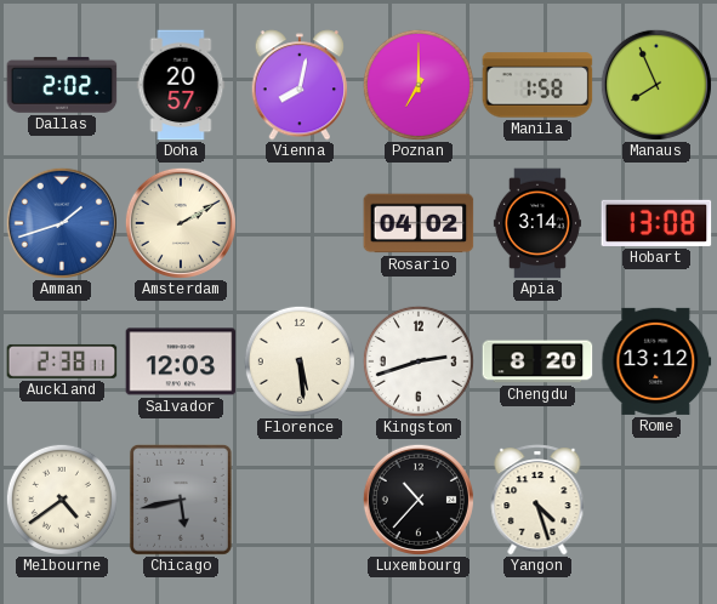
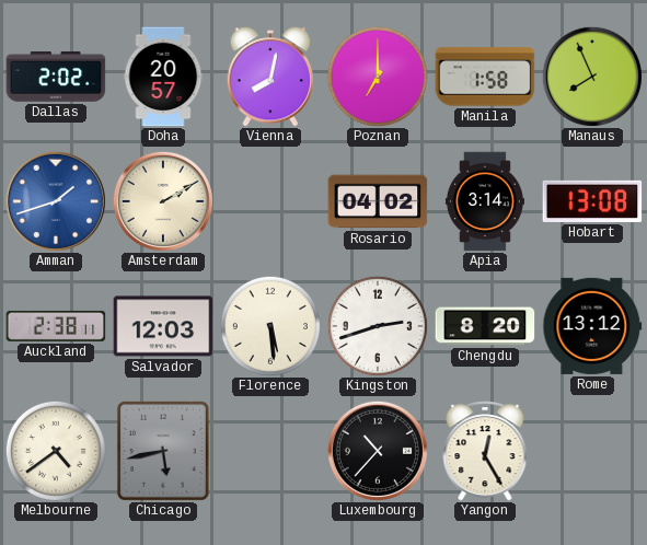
Yangon: 4:27 -> 12:25 (485, 451)
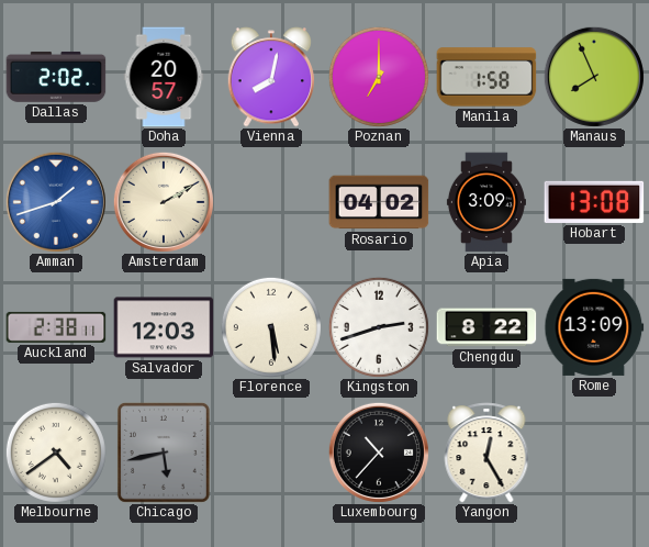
Apia: 3:14 -> 3:09 (486, 202)
Chengdu: 8:20 -> 8:22 (486, 327)
Rome: 13:12 -> 13:09 (594, 327)
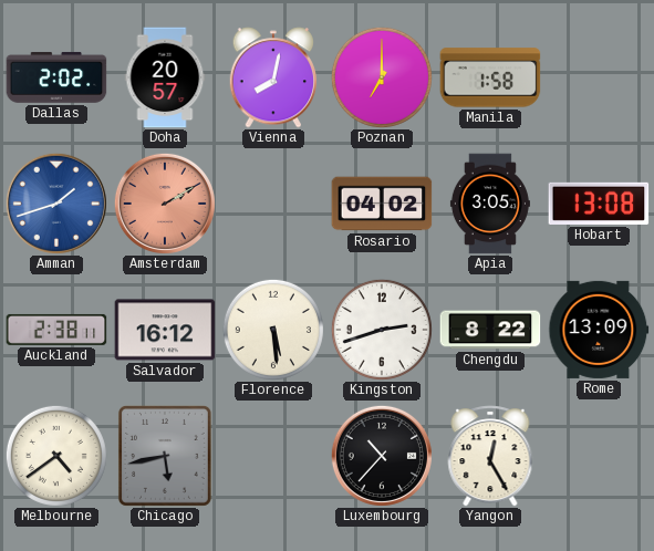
Manaus: 7:56 -> none (594, 77)
Amsterdam dial: cream -> salmon (165, 204)
Apia: 3:09 -> 3:05 (490, 204)
Salvador: 12:03 -> 16:12 (165, 330)
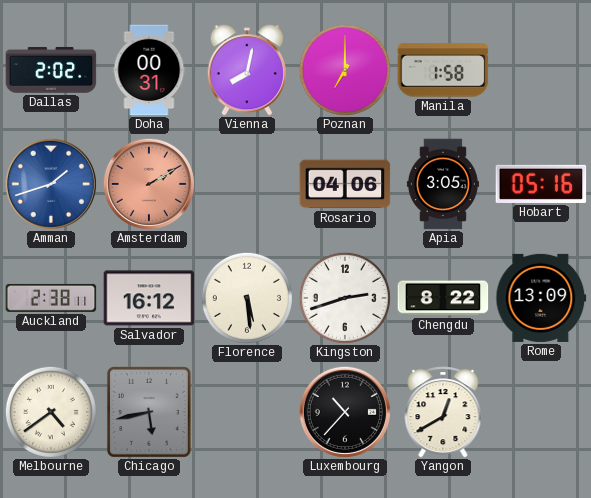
Doha: 20:57 -> 00:31 (149, 70)
Rosario: 04:02 -> 04:06 (345, 184)
Hobart: 13:08 -> 05:16 (541, 184)
Yangon: 12:25 -> 12:40 (443, 412)
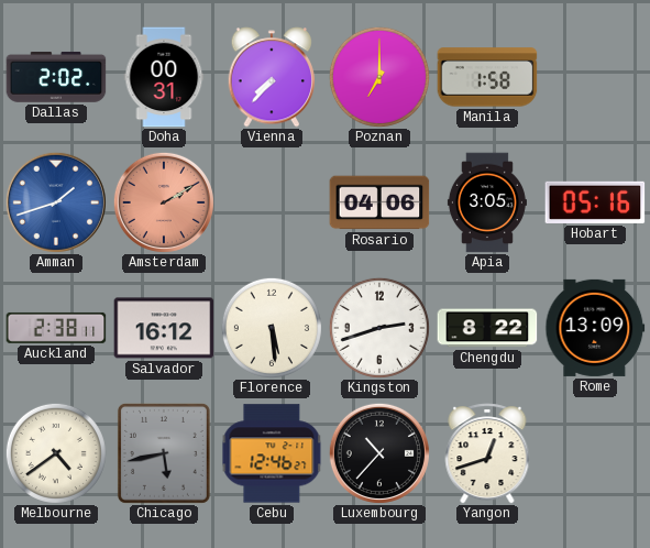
Vienna: 8:02 -> 7:37 (272, 77)
Cebu: none -> 12:46 (272, 453)
Yangon: 12:40 -> 12:42 (487, 453)
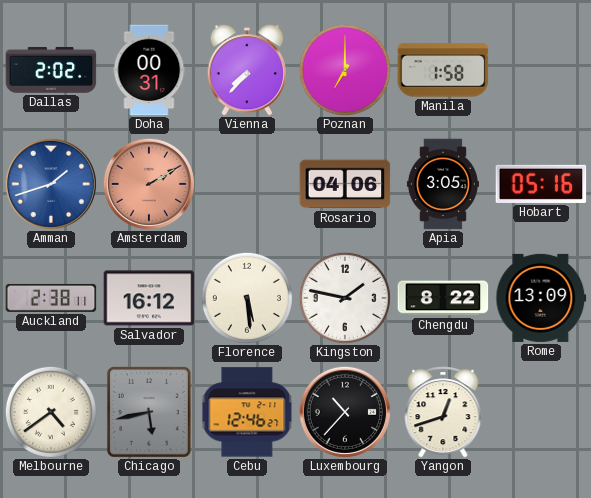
Kingston: 2:42 -> 1:47 (345, 298)
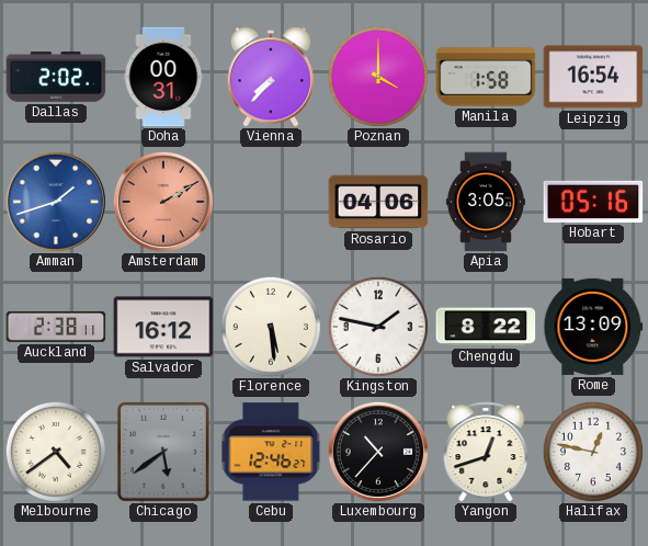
Poznan: 7:00 -> 4:00 (378, 77)
Leipzig: none -> 16:54 (593, 77)
Chicago: 5:43 -> 5:39 (163, 452)
Halifax: none -> 12:47 (593, 452)
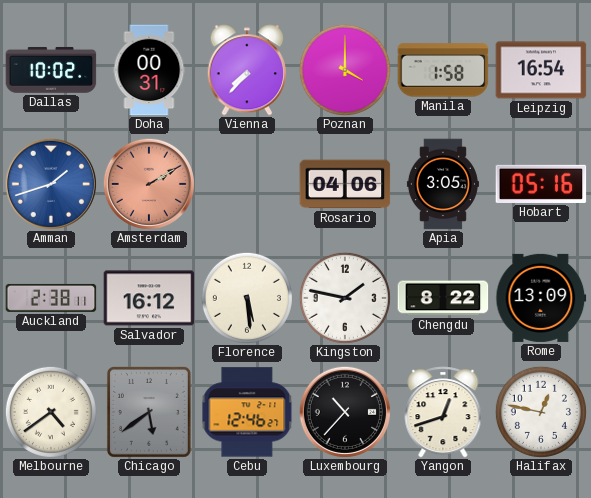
Dallas: 2:02 -> 10:02 (51, 70)
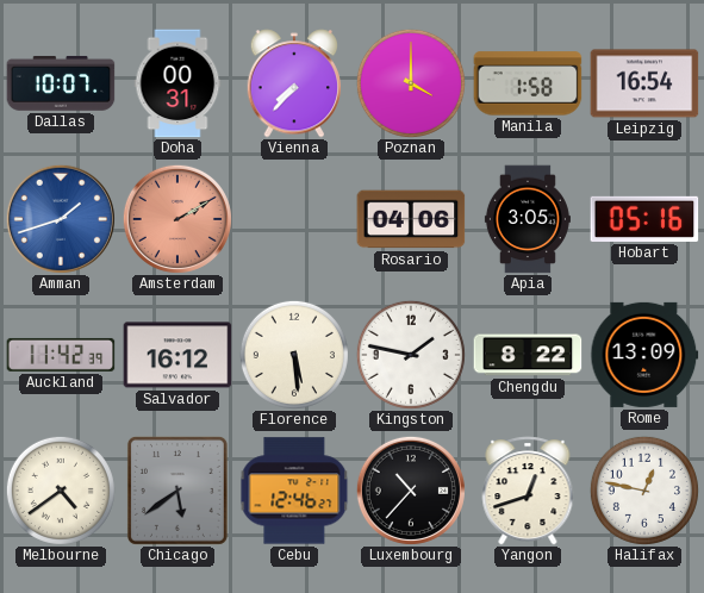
Dallas: 10:02 -> 10:07 (61, 83)
Auckland: 2:38 -> 11:42 (61, 355)
